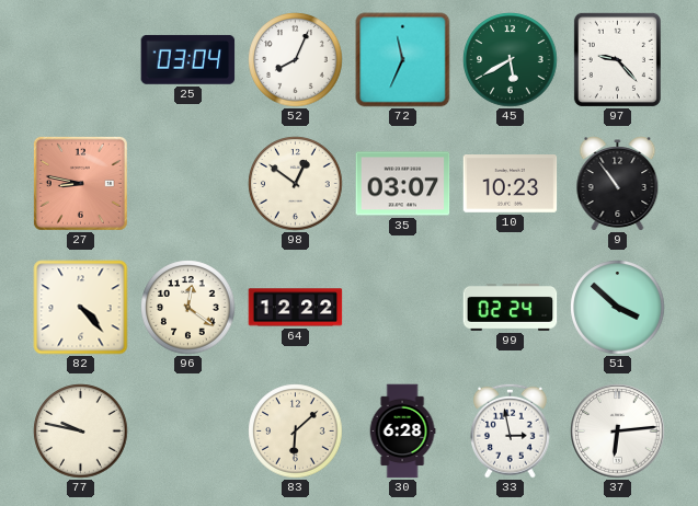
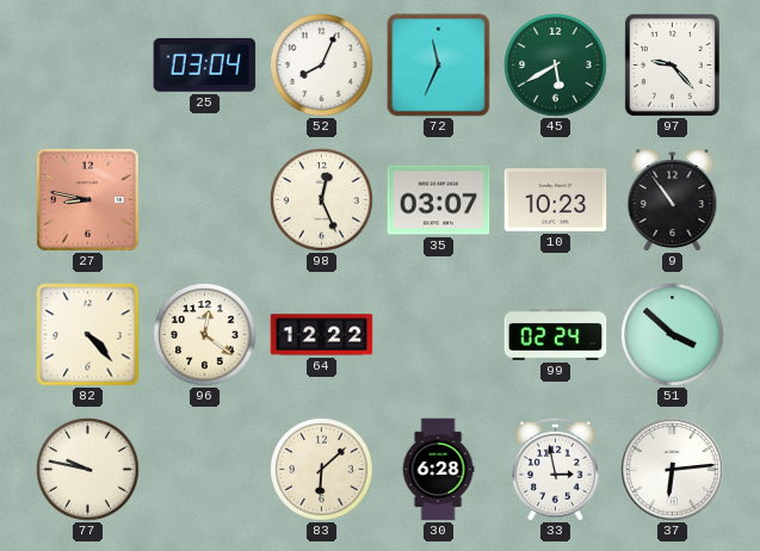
98: 12:51 -> 12:26 (322, 200)
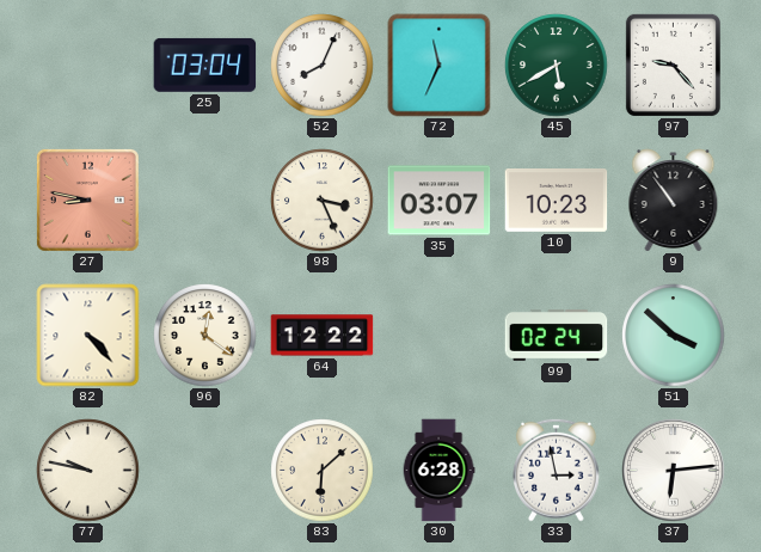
98: 12:26 -> 3:26 (323, 201)
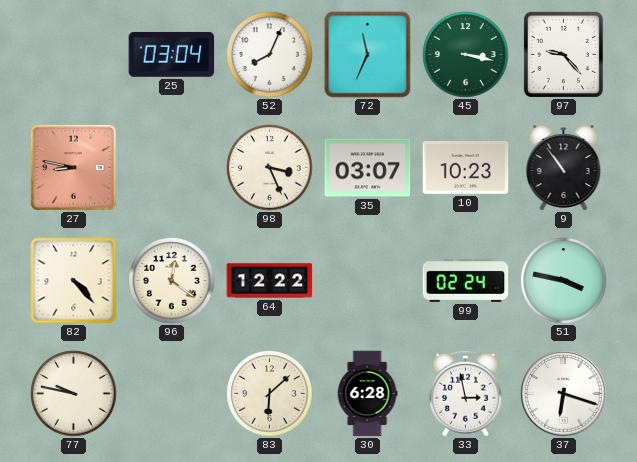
45: 5:40 -> 3:17 (466, 55)
51: 3:52 -> 3:47 (564, 281)
37: 6:14 -> 6:18 (564, 394)
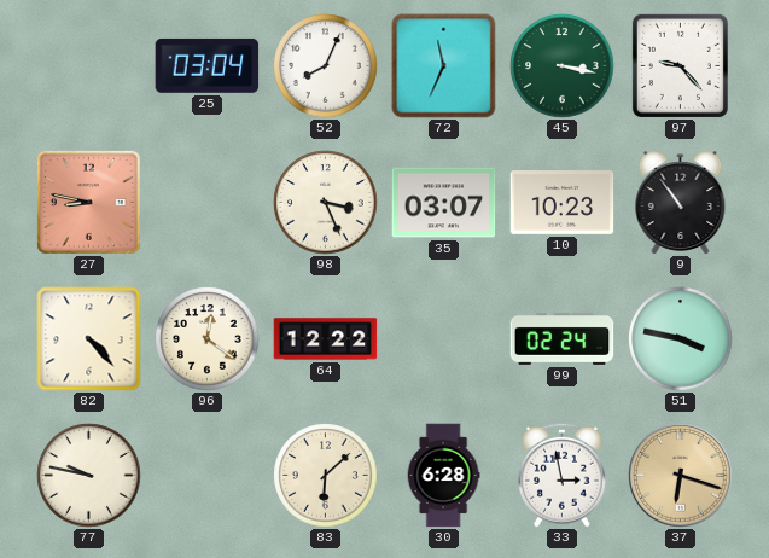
37 dial: white -> champagne (681, 476)
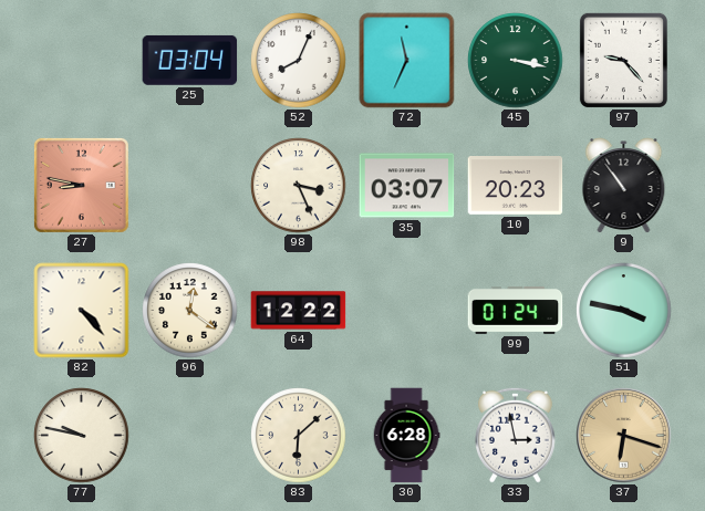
10: 10:23 -> 20:23 (516, 186)
99: 02:24 -> 01:24 (516, 310)
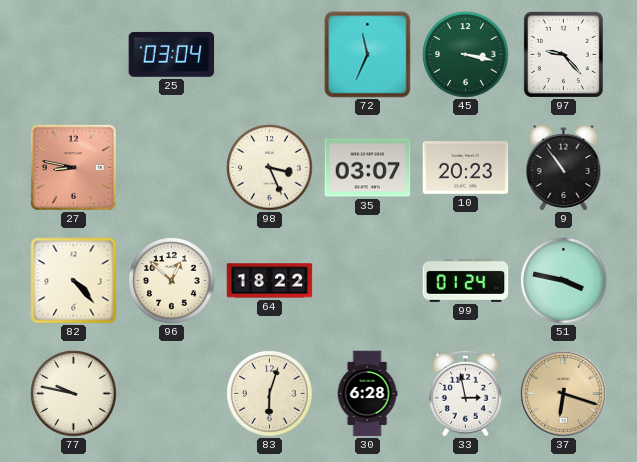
52: 8:04 -> none (299, 61)
96: 12:21 -> 12:52 (172, 281)
64: 12:22 -> 18:22 (270, 281)
83: 6:08 -> 6:03 (270, 394)
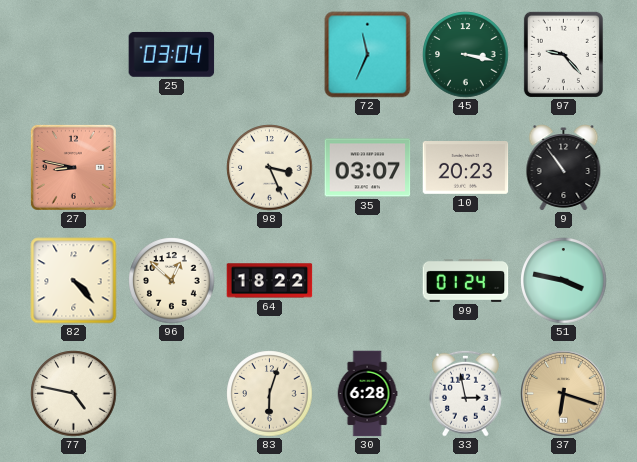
77: 9:47 -> 4:47 (74, 394)
